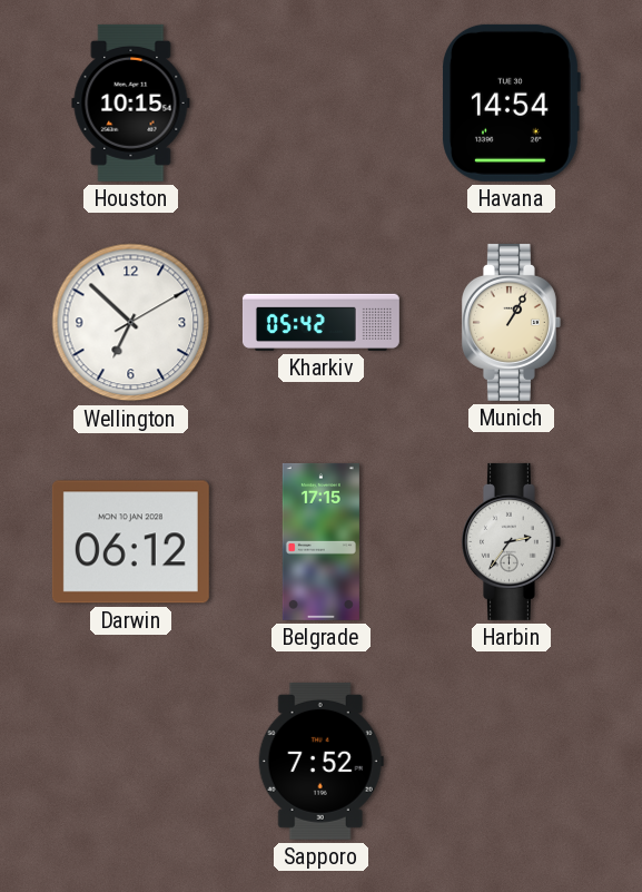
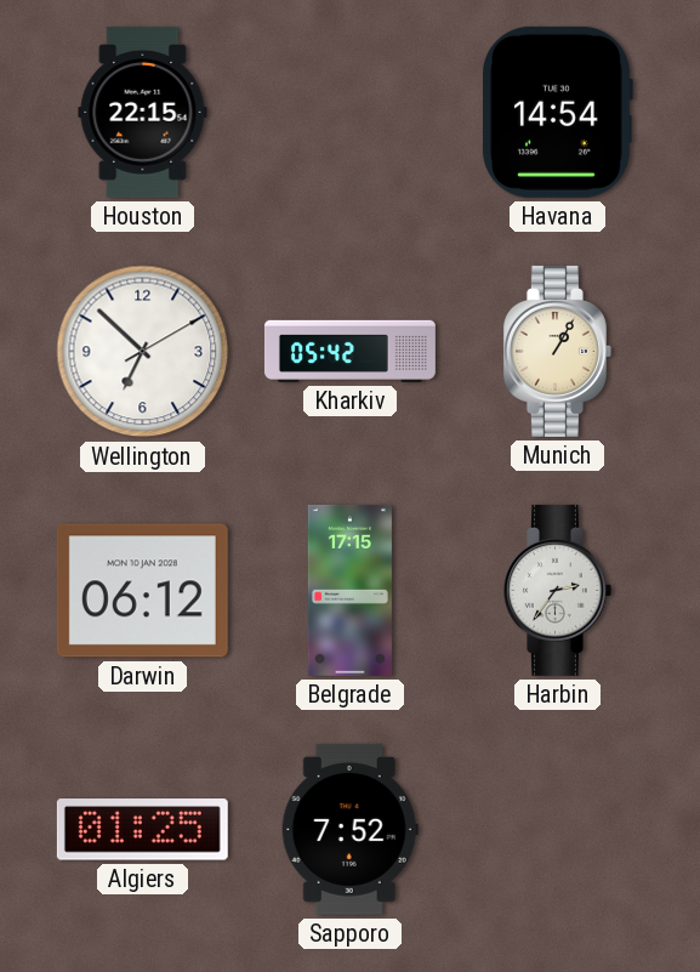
Houston: 10:15 -> 22:15 (143, 112)
Algiers: none -> 01:25 (142, 830)
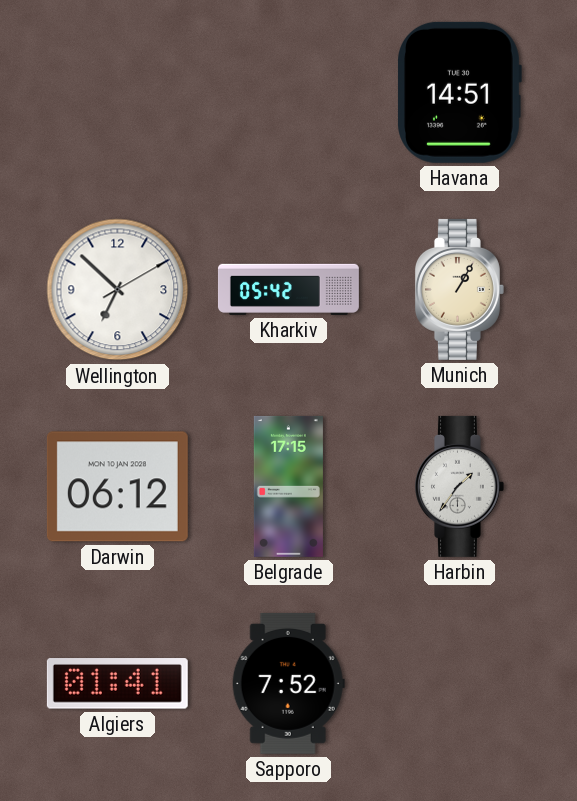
Houston: 22:15 -> none (143, 112)
Havana: 14:54 -> 14:51 (460, 92)
Harbin: 2:36 -> 1:36 (459, 486)
Algiers: 01:25 -> 01:41 (117, 684)
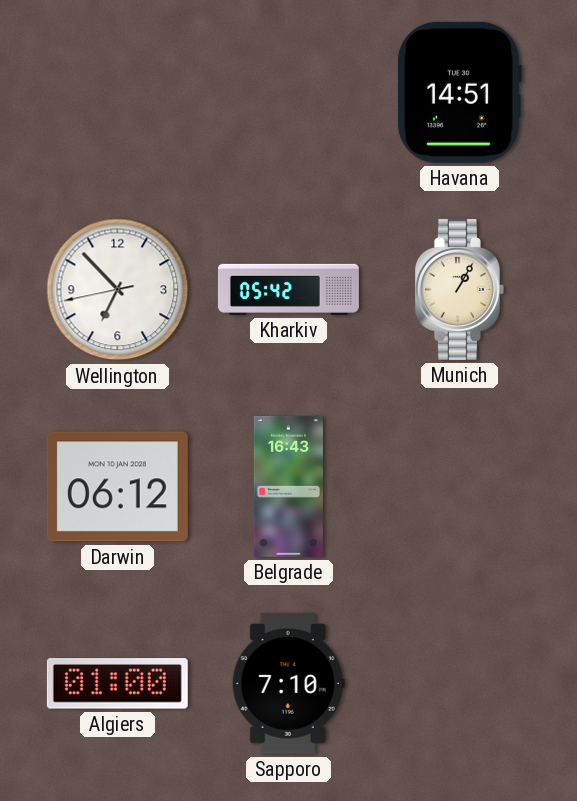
Wellington: 6:52:10 -> 6:52:43 (118, 290)
Belgrade: 17:15 -> 16:43 (288, 486)
Harbin: 1:36 -> none (459, 486)
Algiers: 01:41 -> 01:00 (117, 684)
Sapporo: 7:52 -> 7:10 (288, 683)
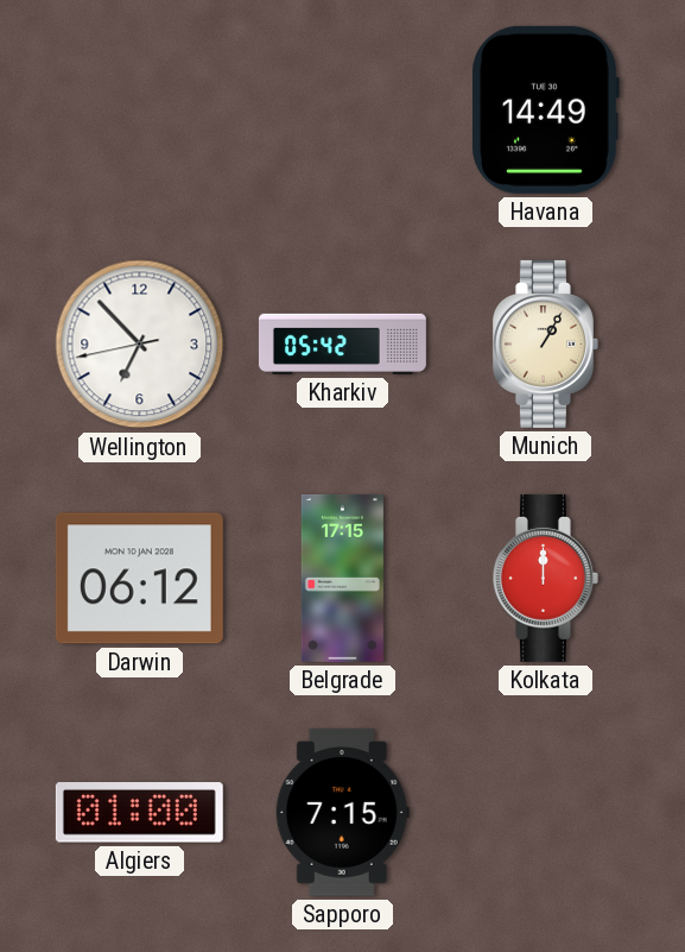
Havana: 14:51 -> 14:49 (546, 109)
Belgrade: 16:43 -> 17:15 (342, 578)
Kolkata: none -> 12:00 (545, 578)
Sapporo: 7:10 -> 7:15 (342, 812)
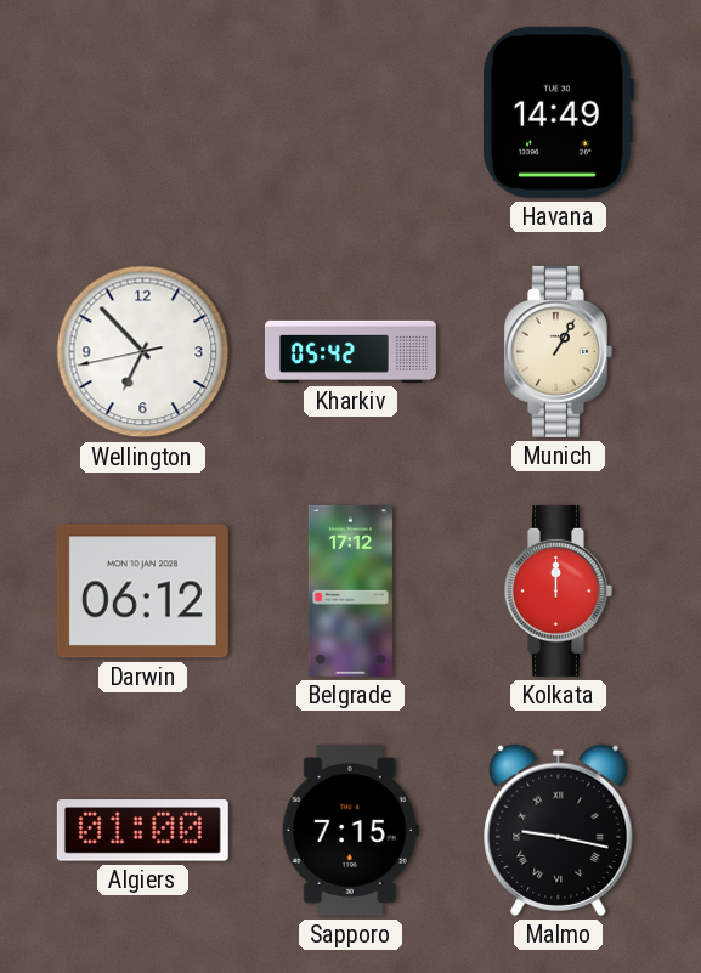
Belgrade: 17:15 -> 17:12 (350, 590)
Malmo: none -> 9:17 (559, 830)
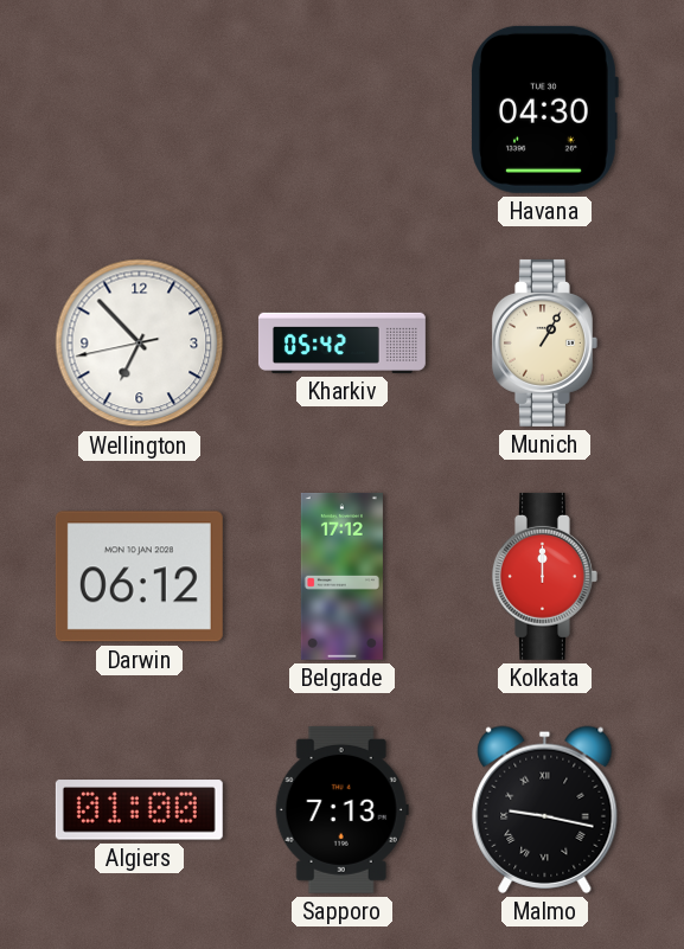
Havana: 14:49 -> 04:30 (545, 109)
Sapporo: 7:15 -> 7:13 (341, 809)
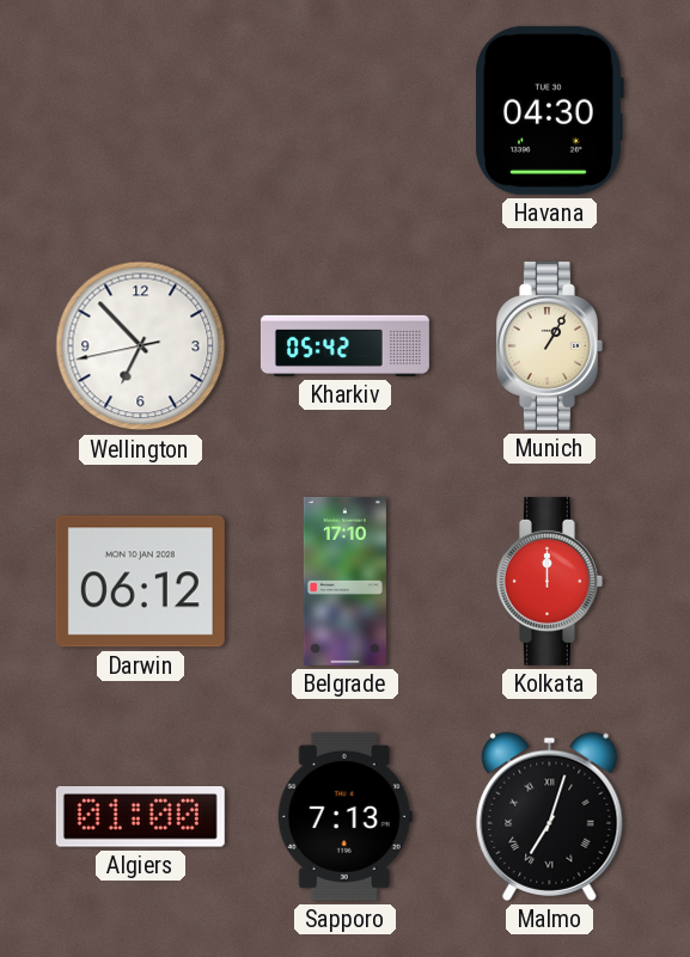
Belgrade: 17:12 -> 17:10 (344, 581)
Malmo: 9:17 -> 7:03 (550, 816)
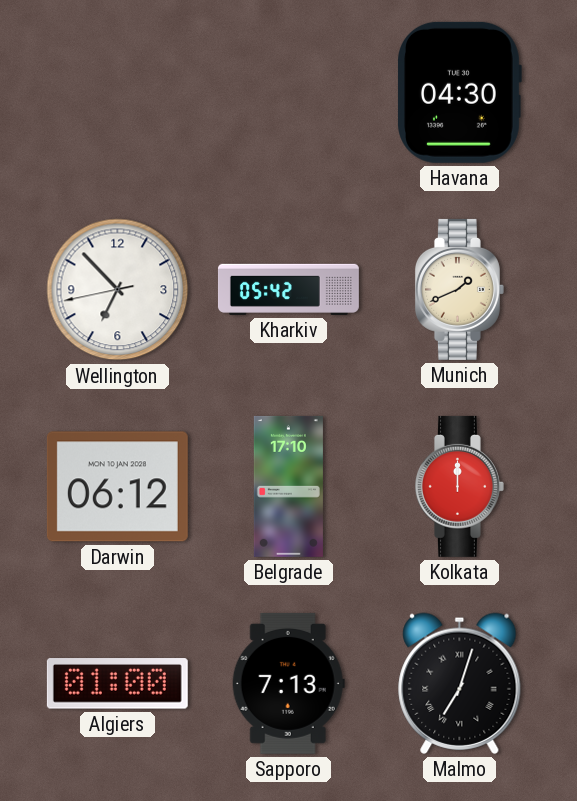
Munich: 1:05 -> 1:41 (459, 289)
